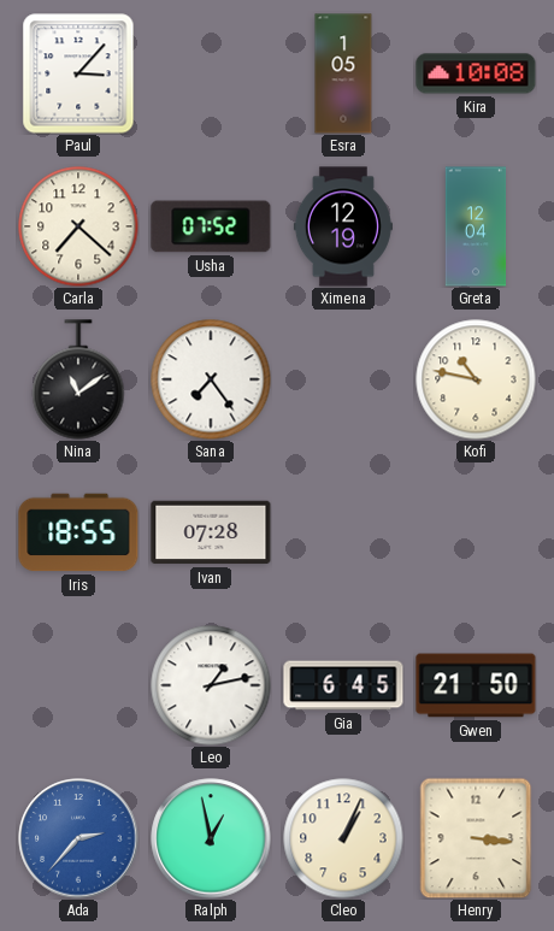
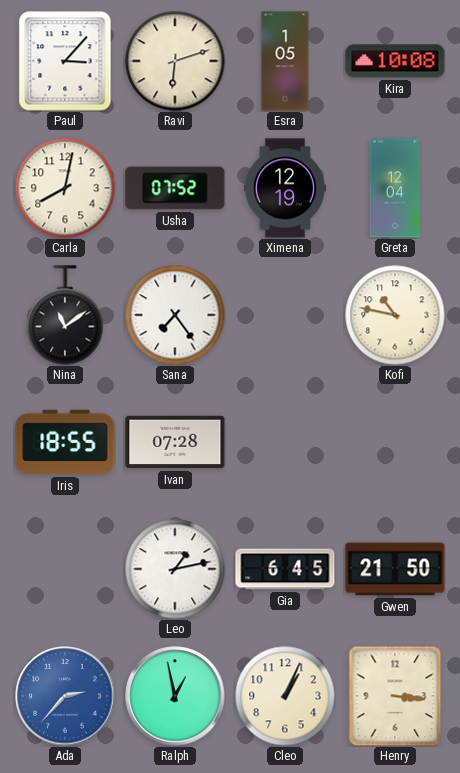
Ravi: none -> 6:12 (175, 61)
Carla: 7:22 -> 8:02 (65, 188)
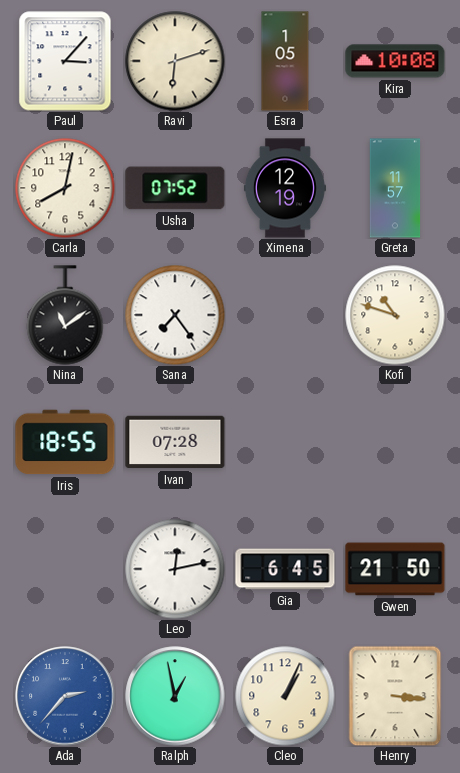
Greta: 12:04 -> 11:57 (395, 188)
Kofi: 10:47 -> 10:48 (395, 315)
Leo: 1:13 -> 12:13 (175, 569)
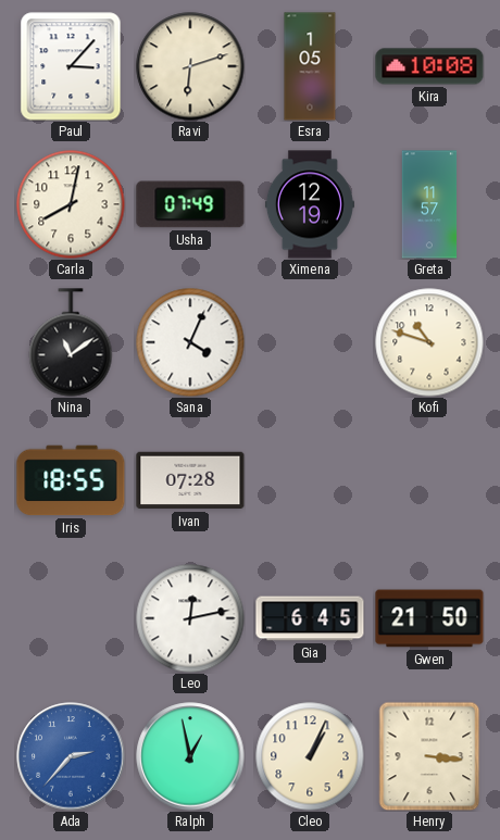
Usha: 07:52 -> 07:49 (190, 204)
Sana: 7:24 -> 4:04 (190, 342)
